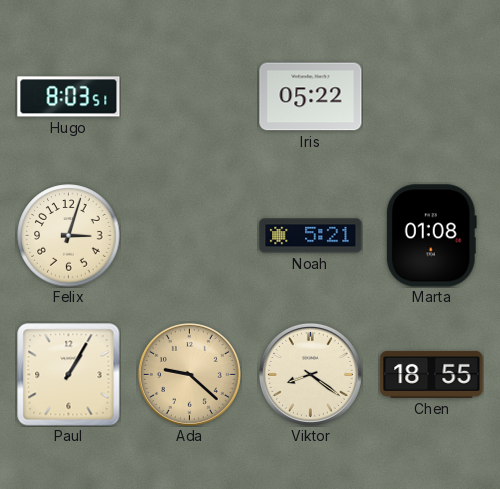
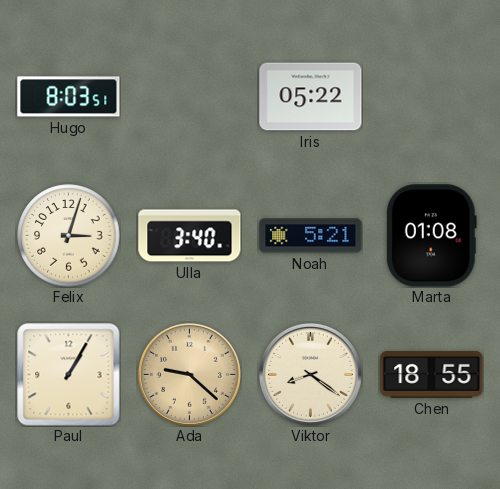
Ulla: none -> 3:40 (190, 236)
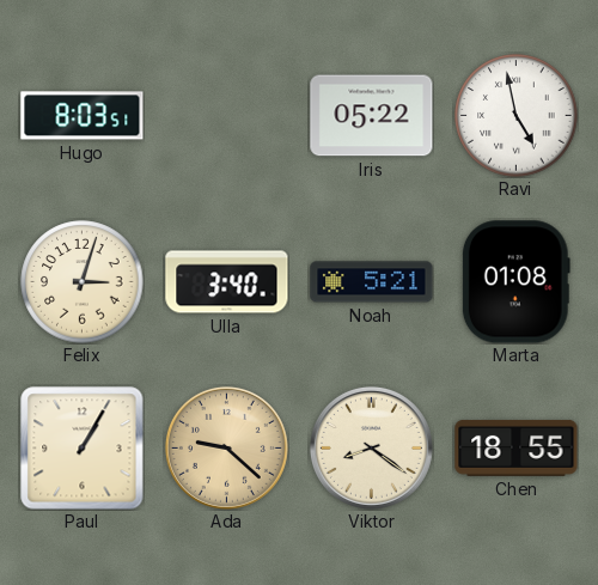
Ravi: none -> 4:58 (517, 116)
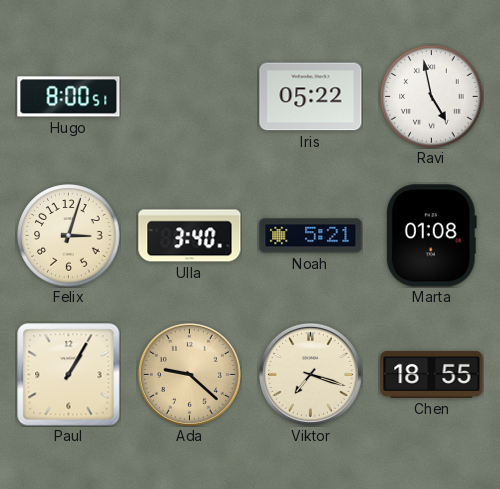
Hugo: 8:03 -> 8:00 (69, 97)
Viktor: 8:21 -> 7:18 (310, 374)
